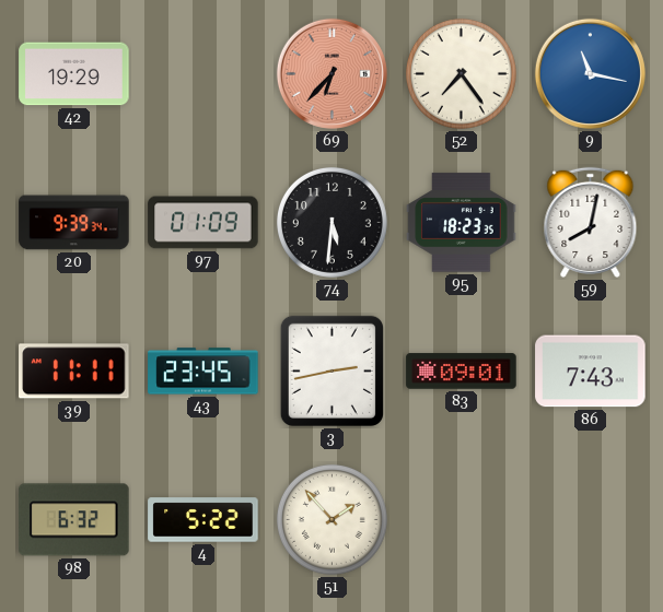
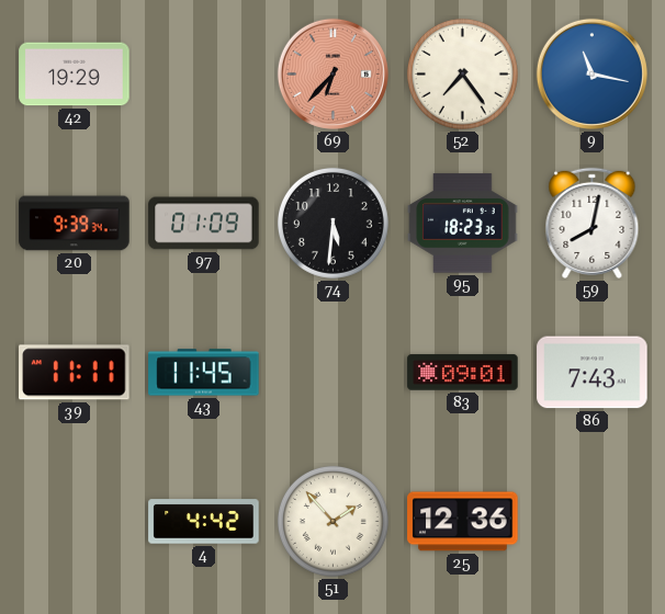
43: 23:45 -> 11:45 (204, 373)
3: 2:43 -> none (331, 370)
98: 6:32 -> none (74, 520)
4: 5:22 -> 4:42 (204, 522)
25: none -> 12:36 (463, 522)
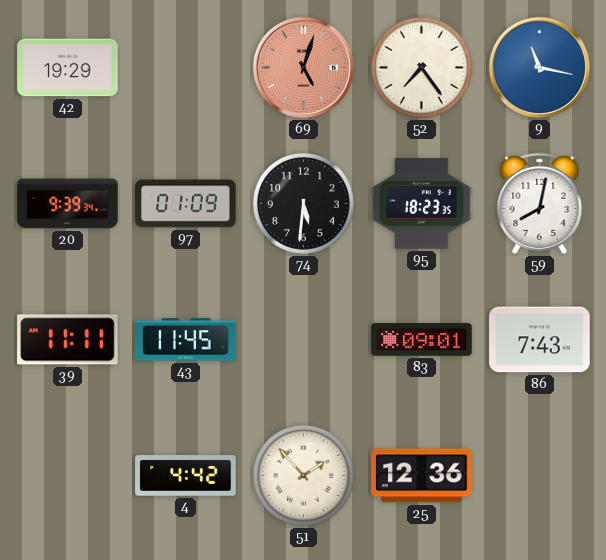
69: 6:37 -> 5:03 (303, 67)
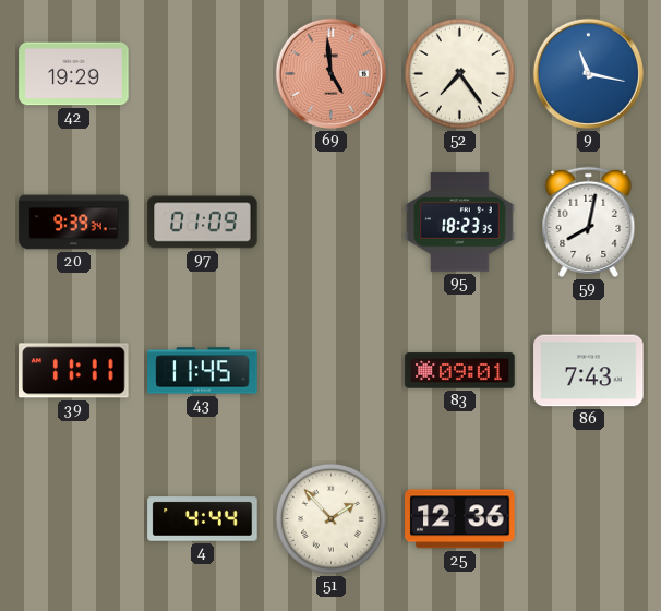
69: 5:03 -> 4:59 (330, 73)
74: 5:31 -> none (303, 203)
4: 4:42 -> 4:44 (203, 519)
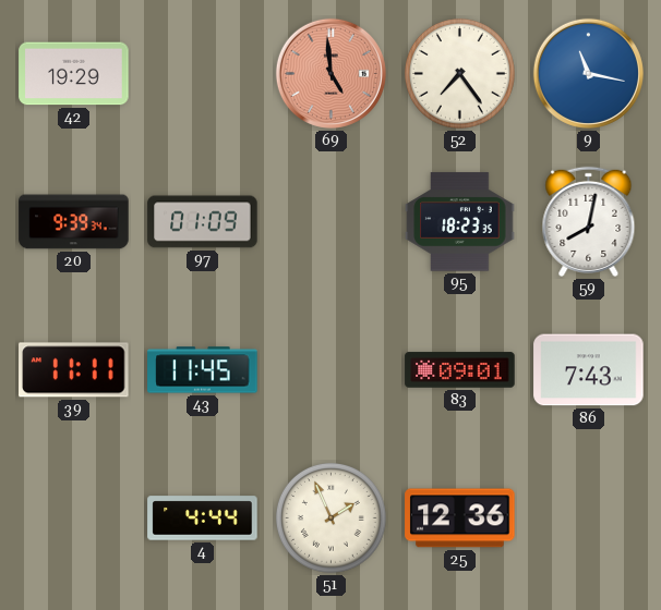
51: 1:53 -> 1:56 (330, 517)
